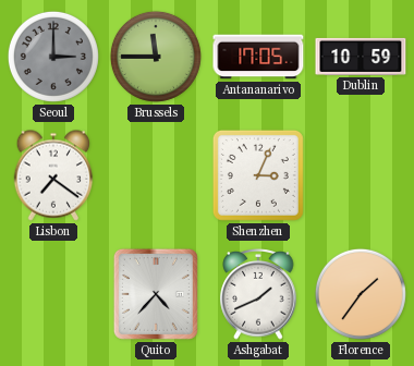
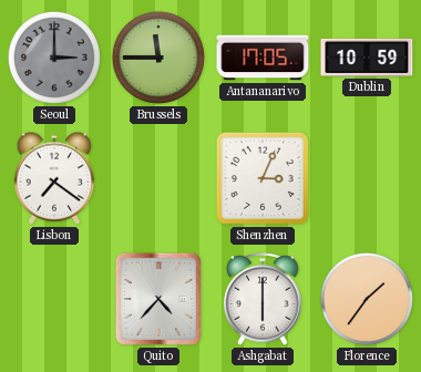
Ashgabat: 1:41 -> 6:00 (263, 299)
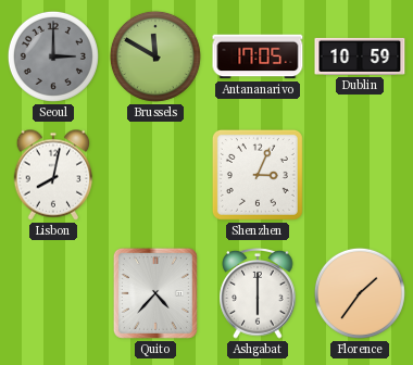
Brussels: 11:45 -> 11:50 (155, 56)
Lisbon: 7:21 -> 8:02 (53, 175)
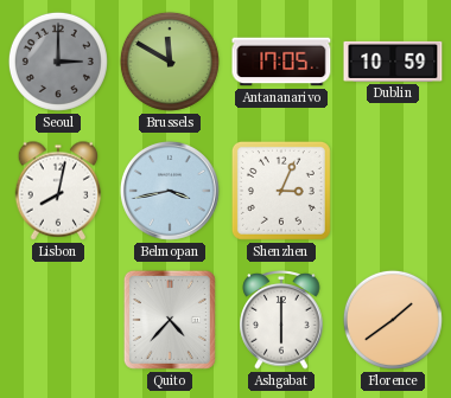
Belmopan: none -> 3:43 (170, 191)
Florence: 1:36 -> 1:39 (393, 320)
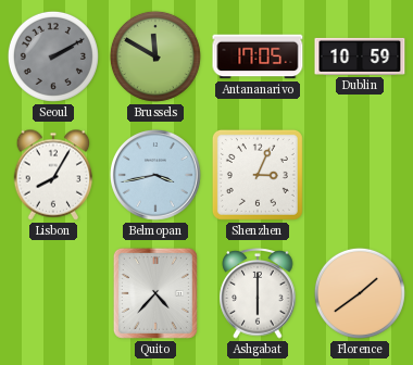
Seoul: 3:00 -> 2:10 (53, 56)
Lisbon: 8:02 -> 8:05 (53, 175)
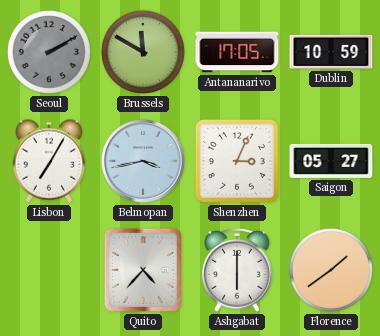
Lisbon: 8:05 -> 7:05 (49, 161)
Saigon: none -> 05:27 (331, 161)
